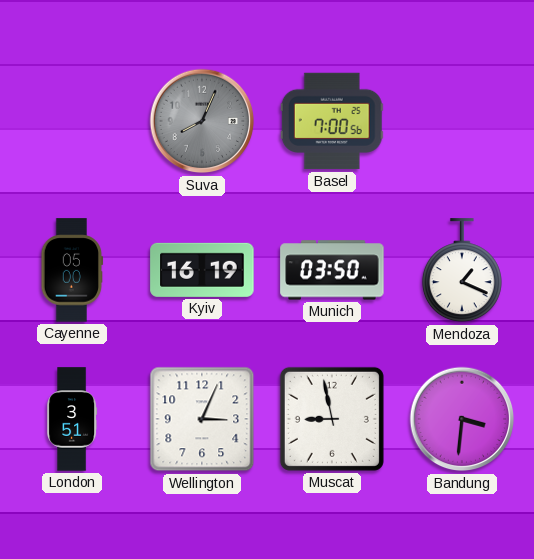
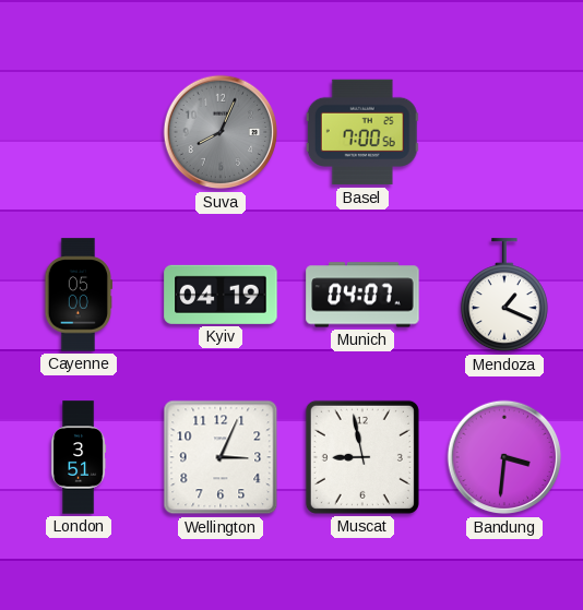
Kyiv: 16:19 -> 04:19 (221, 295)
Munich: 03:50 -> 04:07 (362, 295)
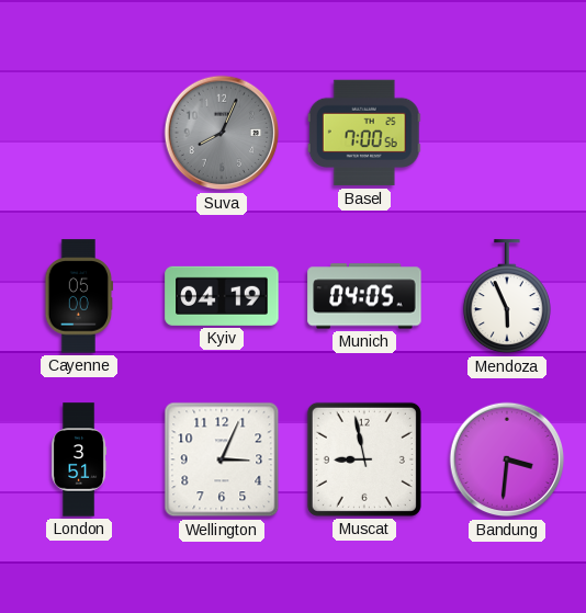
Munich: 04:07 -> 04:05 (364, 296)
Mendoza: 1:19 -> 5:56 (507, 297)
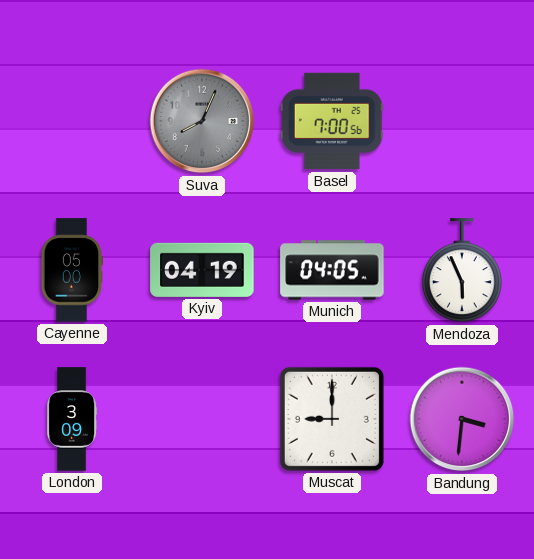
London: 3:51 -> 3:09 (72, 419)
Wellington: 3:04 -> none (222, 459)
Muscat: 8:58 -> 9:00 (332, 419)
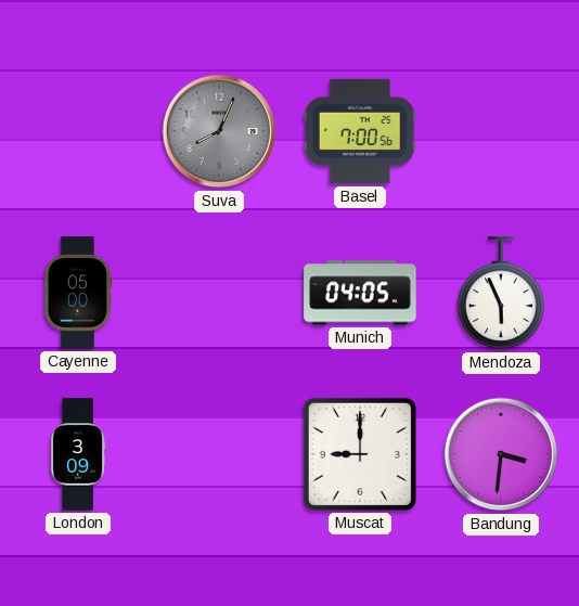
Kyiv: 04:19 -> none (202, 270)
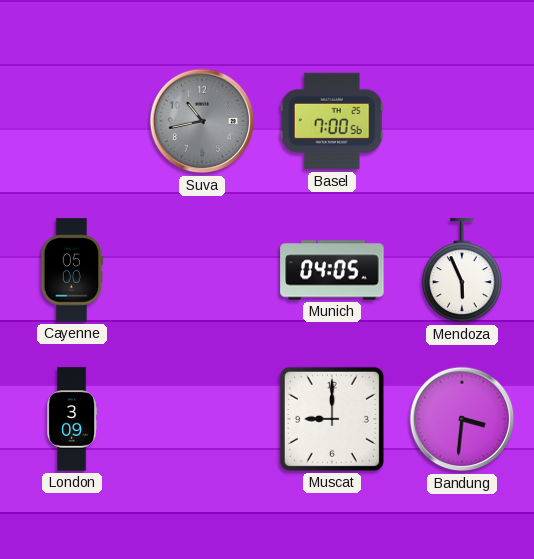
Suva: 8:04 -> 10:43 (202, 121)
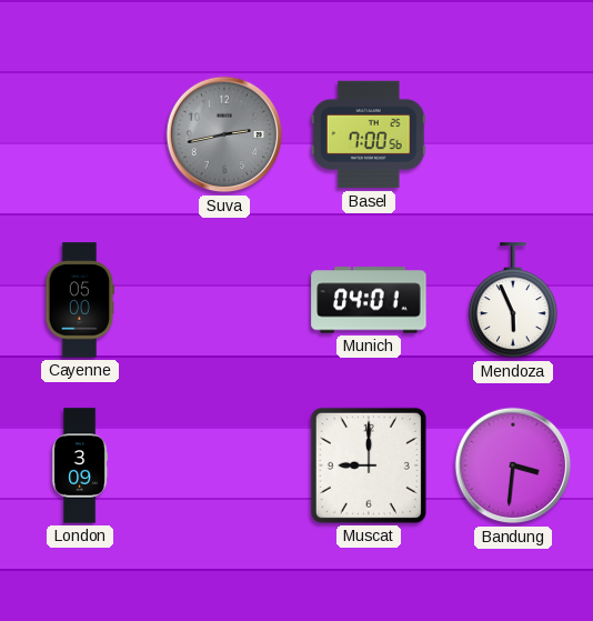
Suva: 10:43 -> 2:43 (224, 134)
Munich: 04:05 -> 04:01 (369, 300)
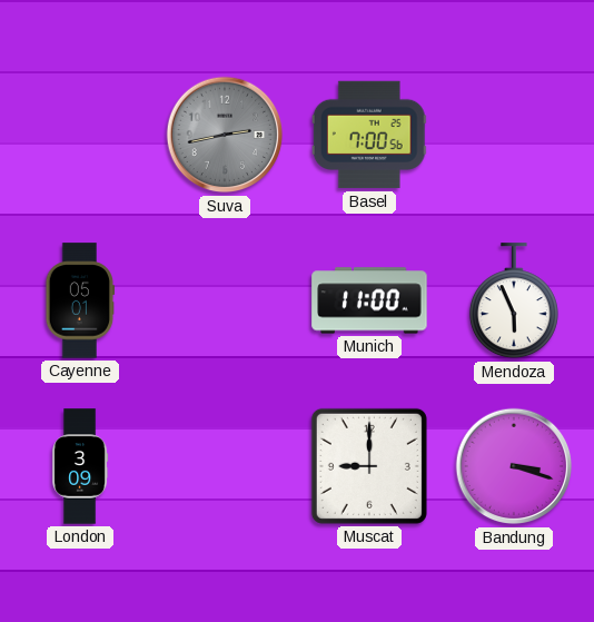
Cayenne: 05:00 -> 05:01 (80, 300)
Munich: 04:01 -> 11:00 (369, 300)
Bandung: 3:31 -> 3:18 (514, 466)
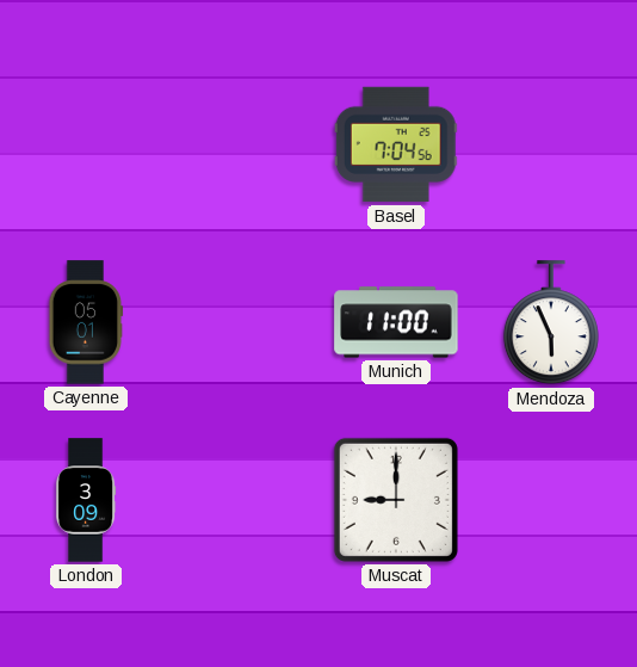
Suva: 2:43 -> none (225, 135)
Basel: 7:00 -> 7:04 (396, 144)
Bandung: 3:18 -> none (514, 466)
